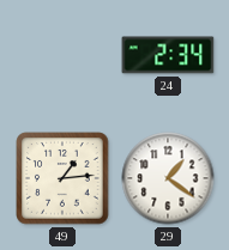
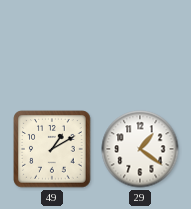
24: 2:34 -> none (168, 55)
49: 1:14 -> 1:10 (52, 149)
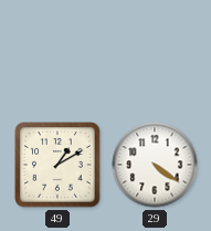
29: 1:21 -> 4:21 (155, 165)
